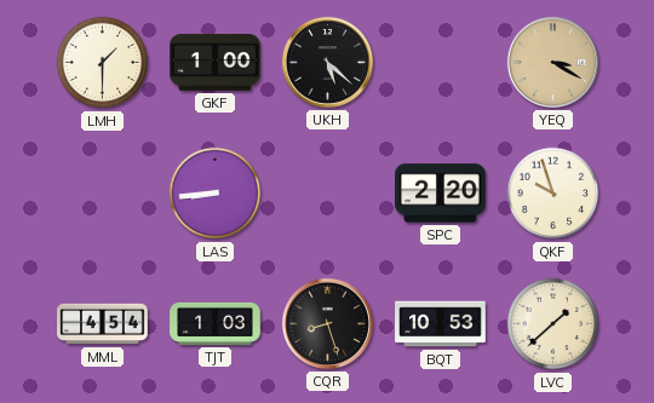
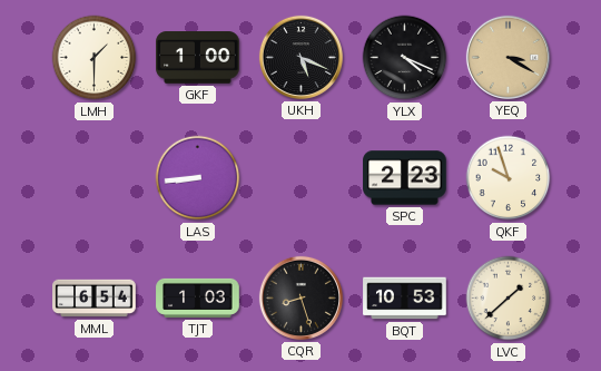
UKH: 5:22 -> 5:19 (300, 57)
YLX: none -> 4:19 (405, 58)
SPC: 2:20 -> 2:23 (405, 178)
MML: 4:54 -> 6:54 (95, 299)
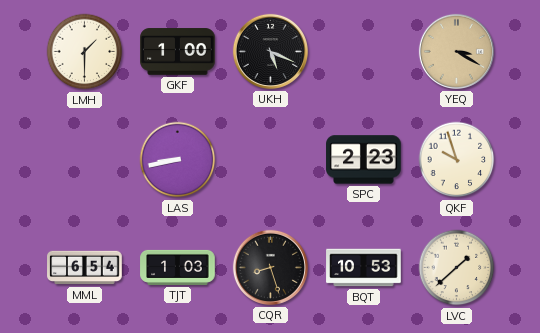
YLX: 4:19 -> none (405, 58)
LAS: 8:44 -> 8:43 (178, 160)
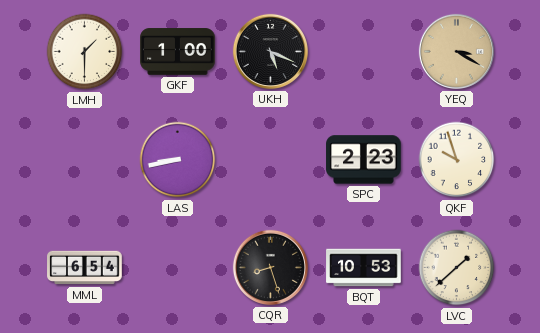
TJT: 1:03 -> none (178, 267)
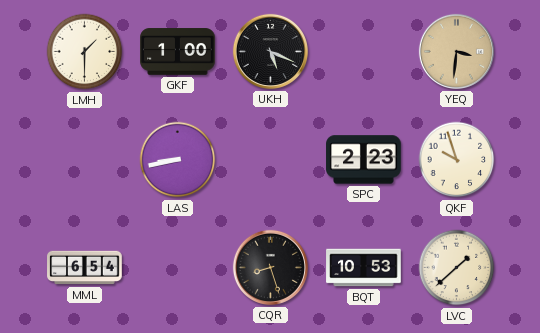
YEQ: 3:20 -> 3:31 (456, 51)
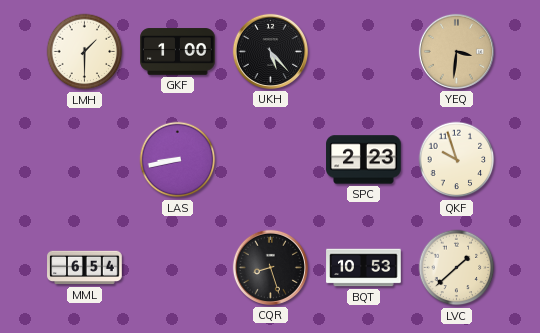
UKH: 5:19 -> 5:23 (270, 51)
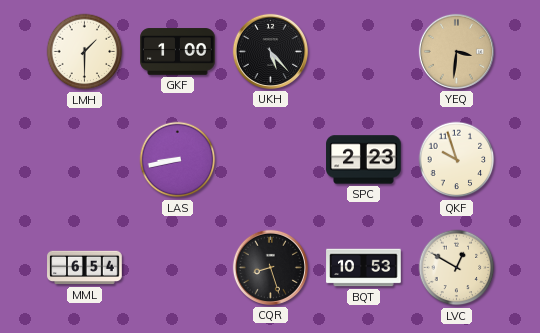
LVC: 1:38 -> 12:50 (457, 268)
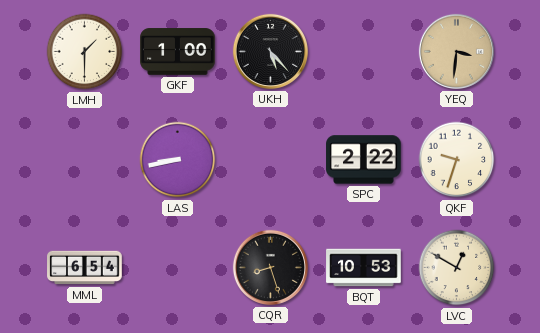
SPC: 2:23 -> 2:22 (364, 160)
QKF: 9:57 -> 9:33 (457, 160)
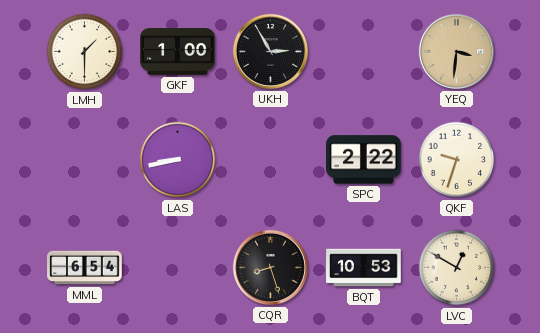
UKH: 5:23 -> 2:55 (270, 51)
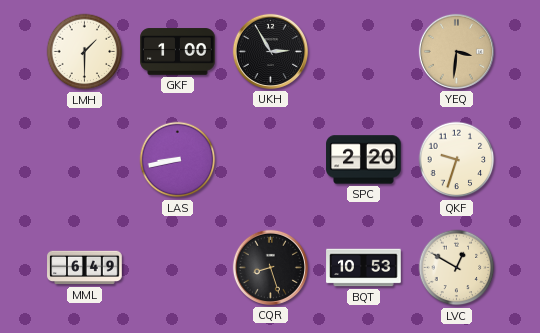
SPC: 2:22 -> 2:20 (364, 160)
MML: 6:54 -> 6:49 (85, 268)
